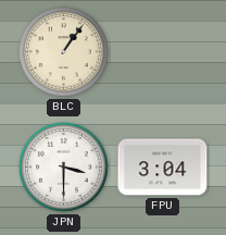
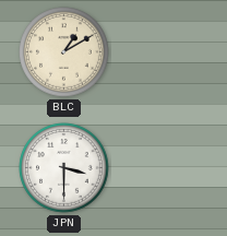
BLC: 1:06 -> 1:10 (64, 52)
FPU: 3:04 -> none (163, 168)
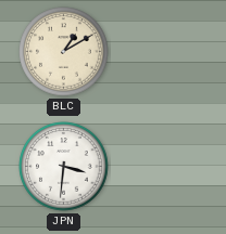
JPN: 3:30 -> 3:31 (64, 167)
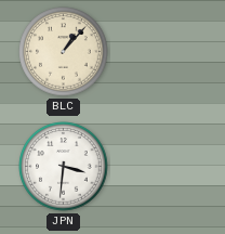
BLC: 1:10 -> 1:07 (64, 52)
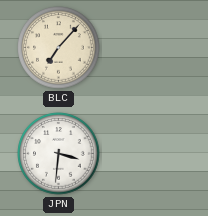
BLC: 1:07 -> 7:07 (59, 48)
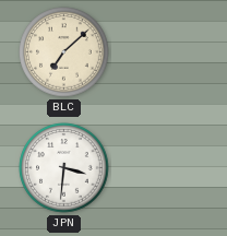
BLC: 7:07 -> 7:08 (64, 52)
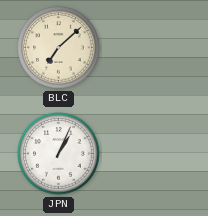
JPN: 3:31 -> 1:04 (59, 154)
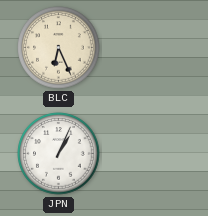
BLC: 7:08 -> 6:26 (59, 48)
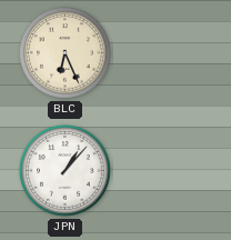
JPN: 1:04 -> 1:07 (66, 171)
